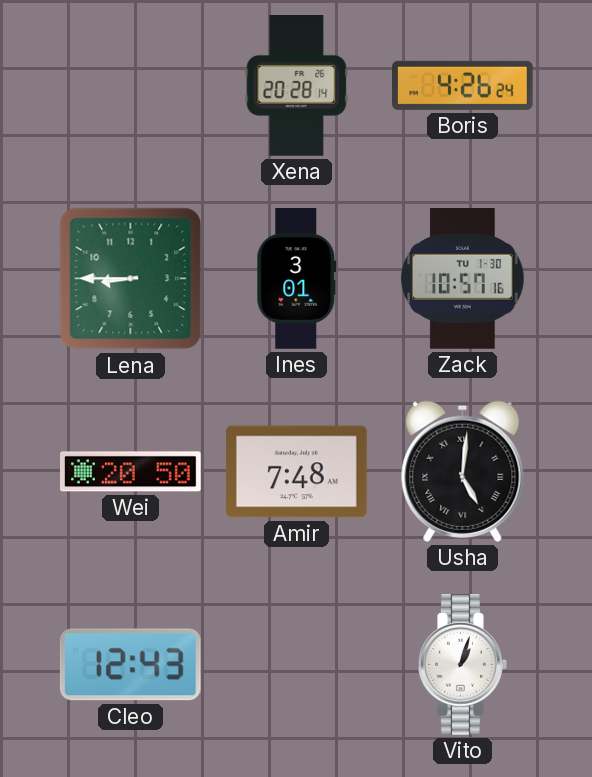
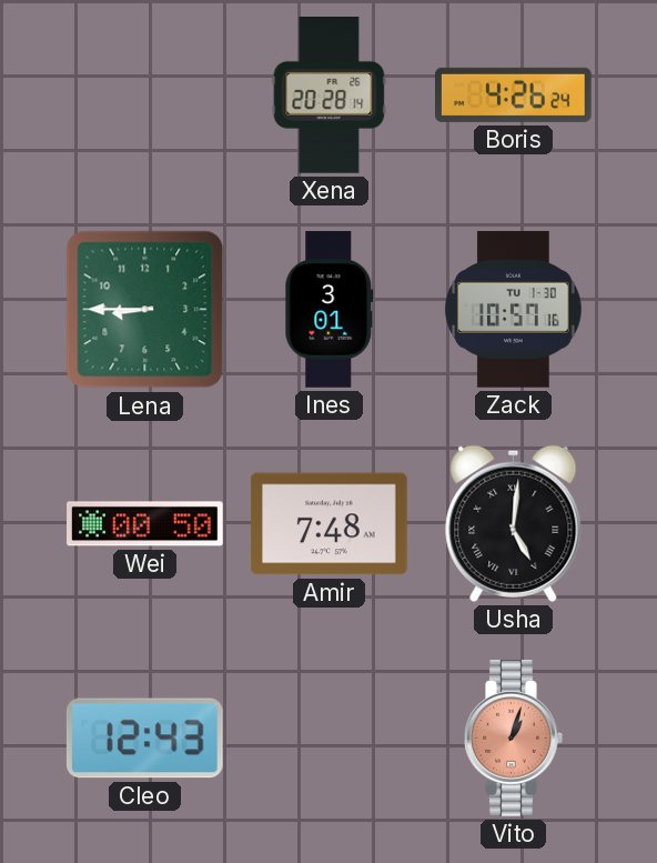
Wei: 20:50 -> 00:50 (145, 524)
Vito dial: white -> salmon (514, 739)
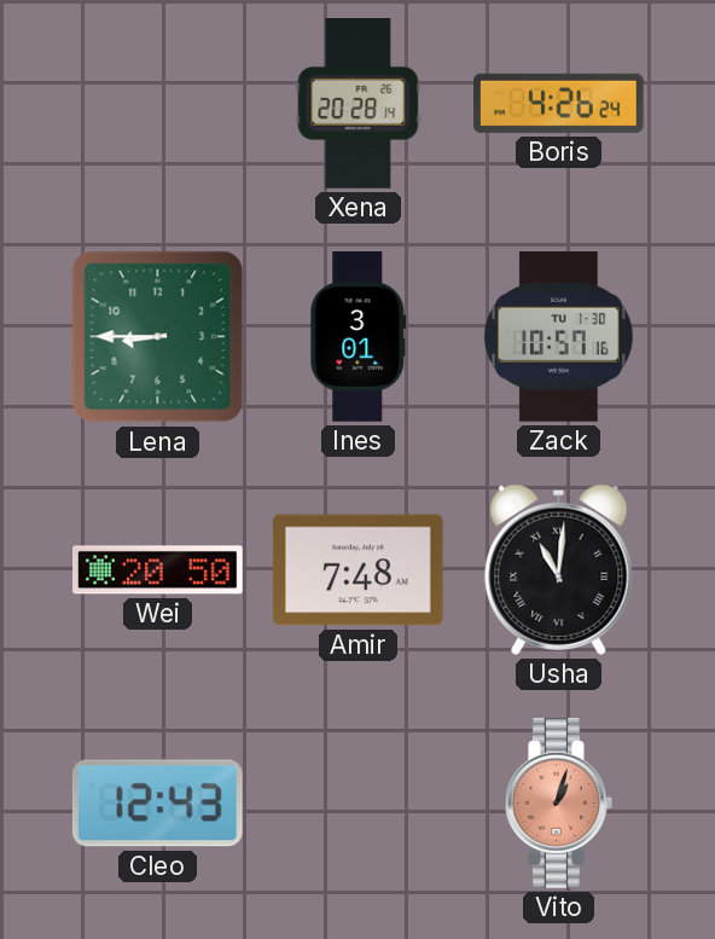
Wei: 00:50 -> 20:50 (158, 570)
Usha: 5:01 -> 11:01 (559, 569)
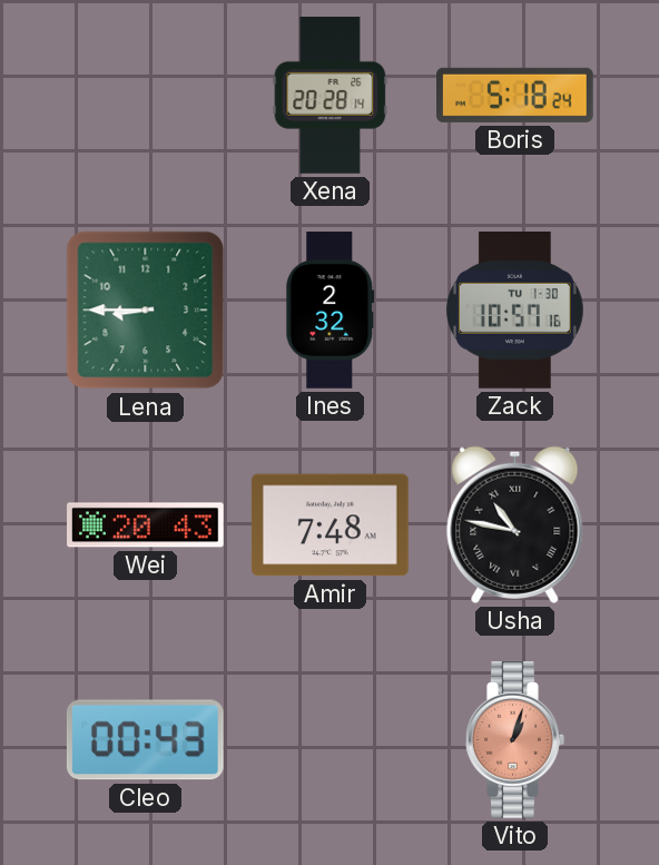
Boris: 4:26 -> 5:18 (515, 95)
Ines: 3:01 -> 2:32 (331, 311)
Wei: 20:50 -> 20:43 (146, 525)
Usha: 11:01 -> 10:47 (515, 524)
Cleo: 12:43 -> 00:43 (145, 740)
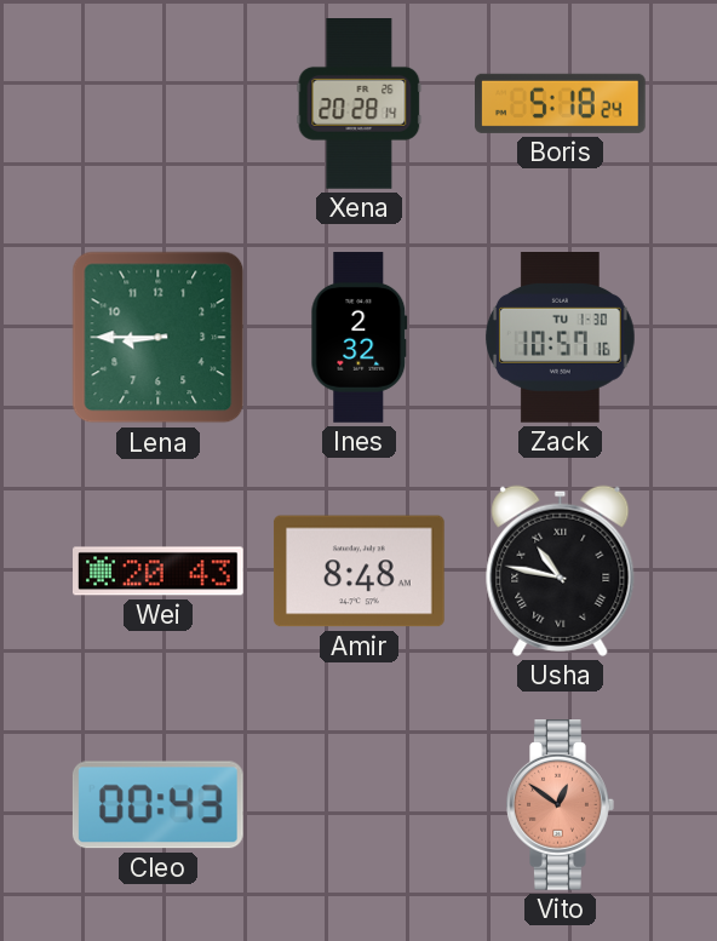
Amir: 7:48 -> 8:48 (358, 572)
Vito: 1:03 -> 12:51 (561, 805)
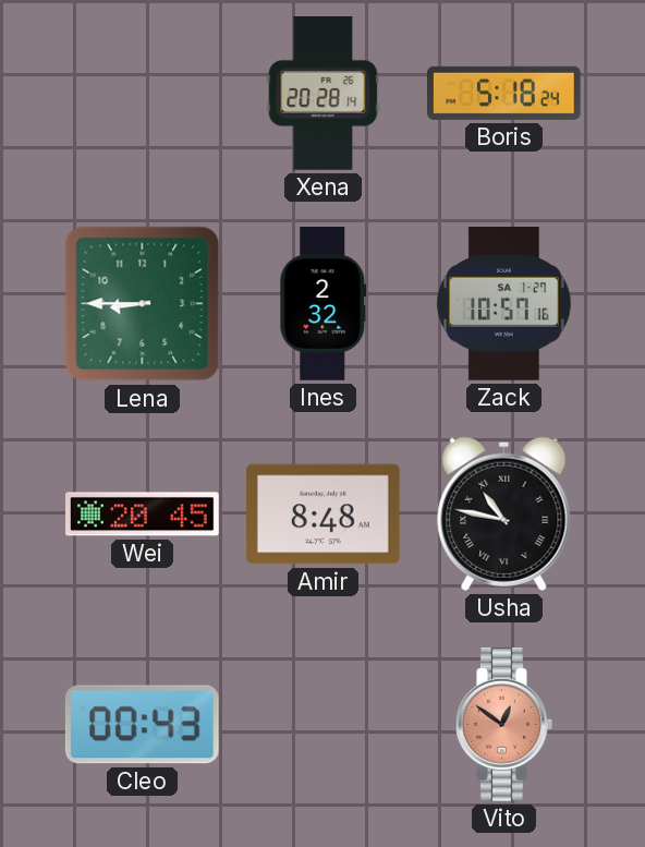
Zack date: TU 1-30 -> SA 1-27 (503, 304)
Wei: 20:43 -> 20:45 (143, 515)
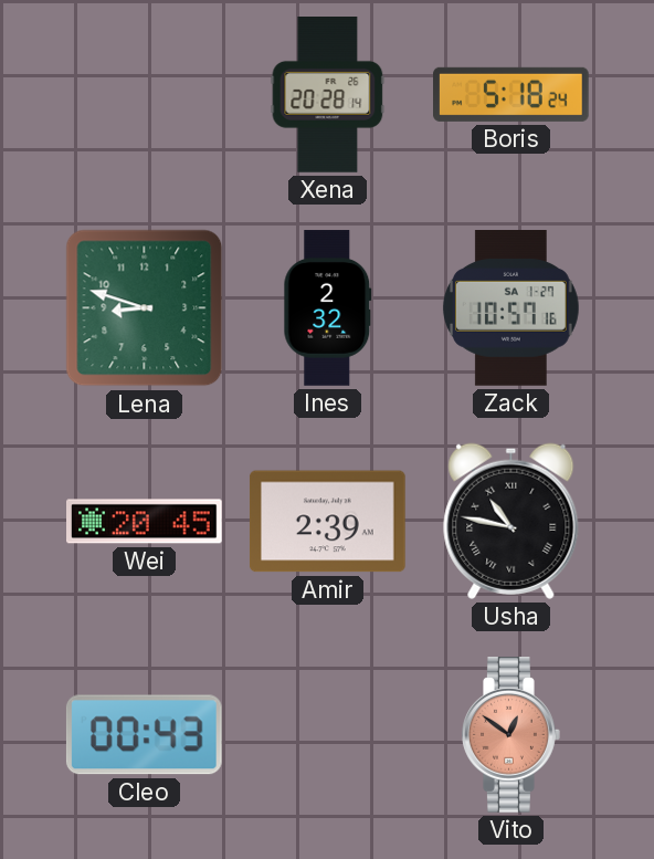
Lena: 8:45 -> 8:48 (145, 308)
Amir: 8:48 -> 2:39 (327, 522)
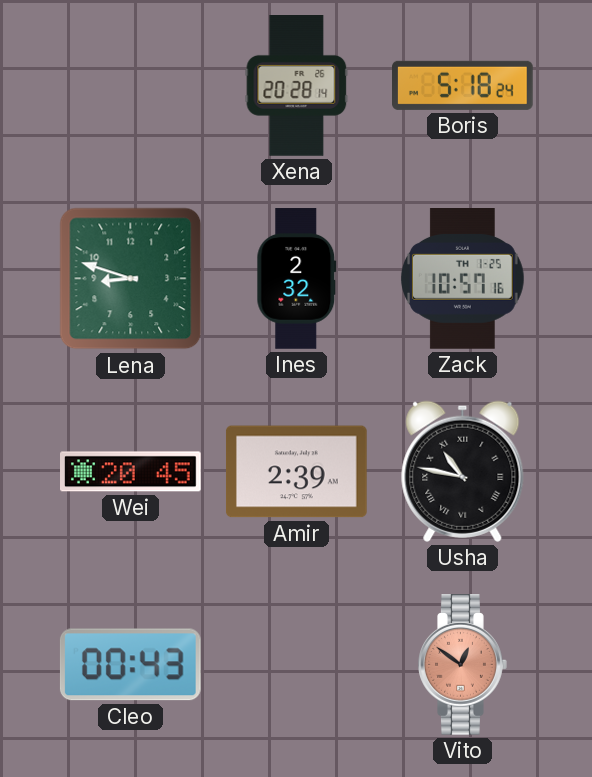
Zack date: SA 1-27 -> TH 1-25 (462, 279)
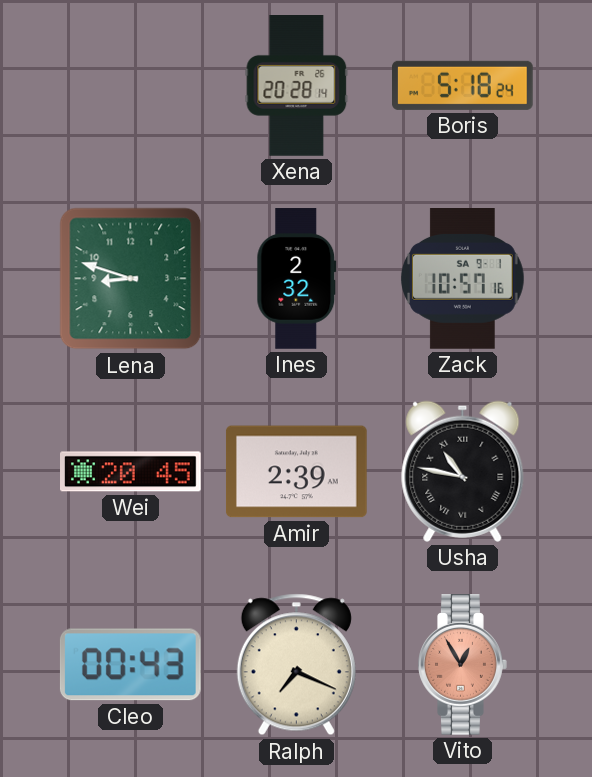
Zack date: TH 1-25 -> SA 9-1 (462, 279)
Ralph: none -> 7:19 (296, 665)
Vito: 12:51 -> 12:55 (463, 665)
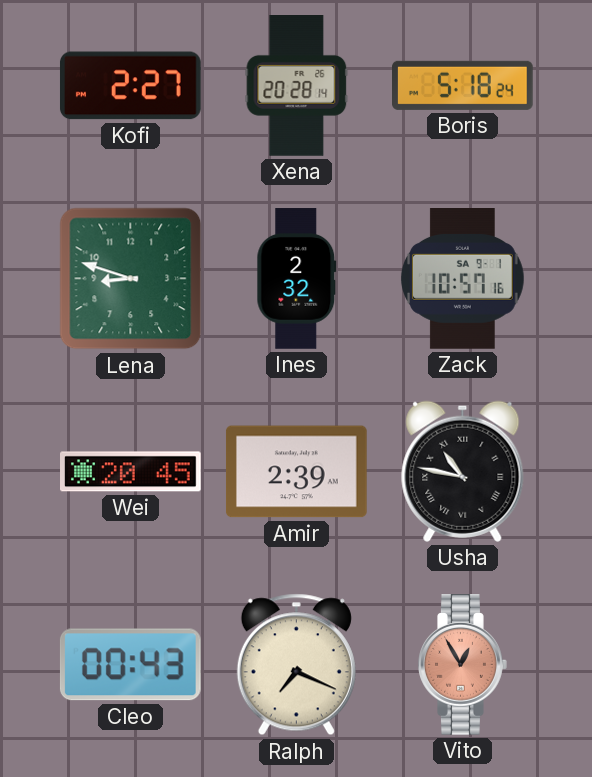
Kofi: none -> 2:27 (130, 86)
